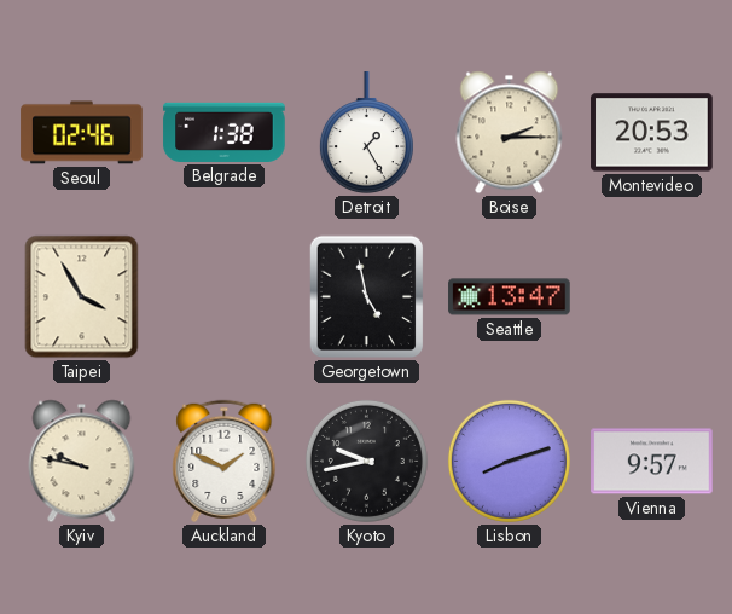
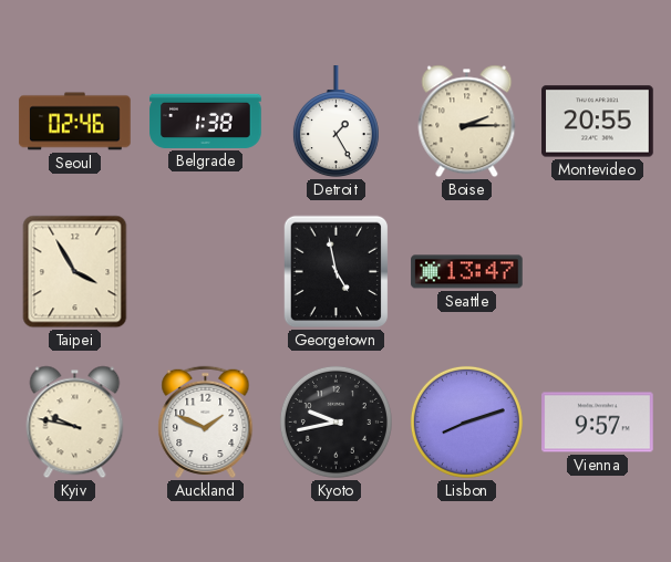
Montevideo: 20:53 -> 20:55 (598, 122)
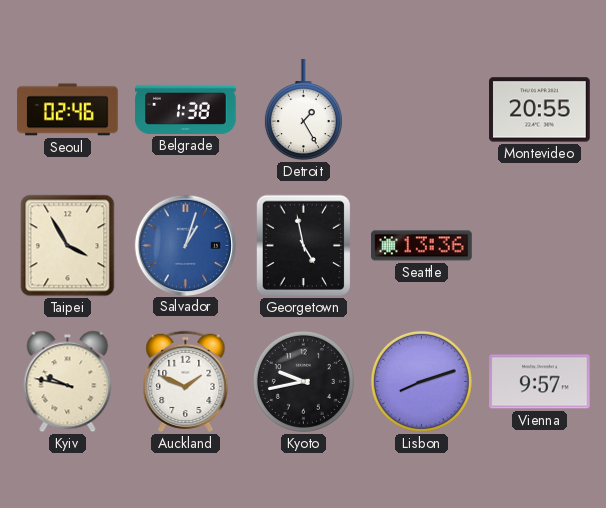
Boise: 2:15 -> none (467, 122)
Salvador: none -> 1:03 (185, 245)
Seattle: 13:47 -> 13:36 (422, 246)
